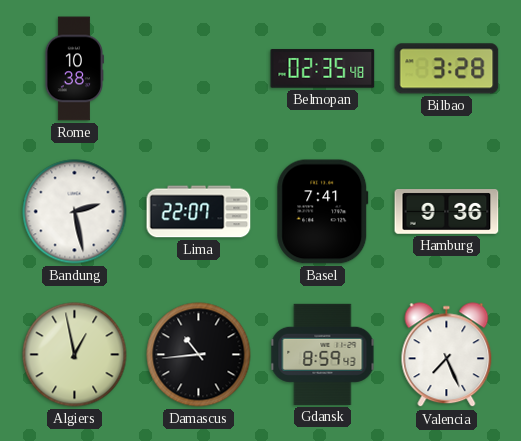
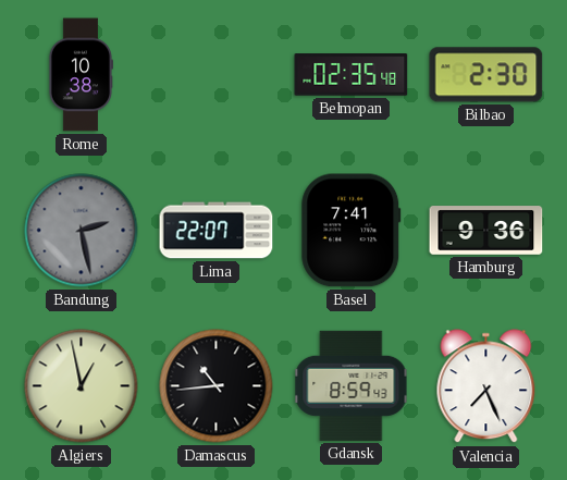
Bilbao: 3:28 -> 2:30 (486, 75)
Bandung dial: white -> grey (82, 231)
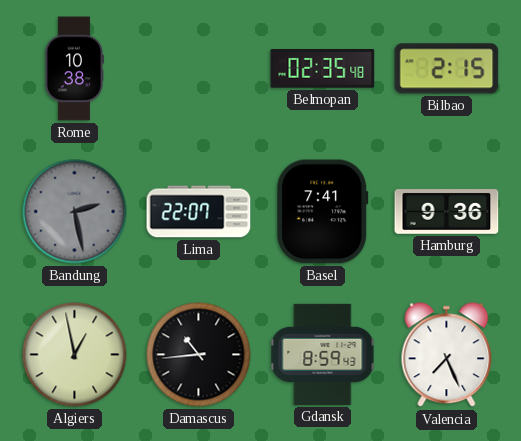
Bilbao: 2:30 -> 2:15 (447, 69)
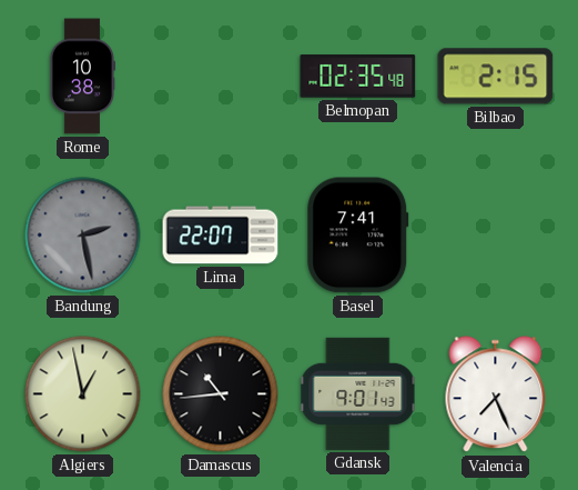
Hamburg: 9:36 -> none (447, 212)
Gdansk: 8:59 -> 9:01 (358, 393)
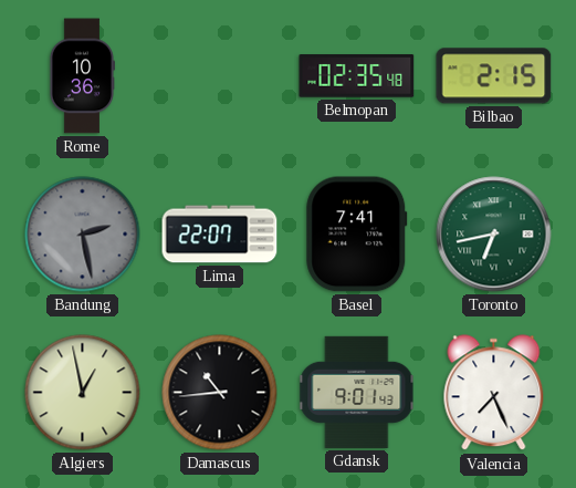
Rome: 10:38 -> 10:36 (82, 76)
Toronto: none -> 6:43 (494, 235)
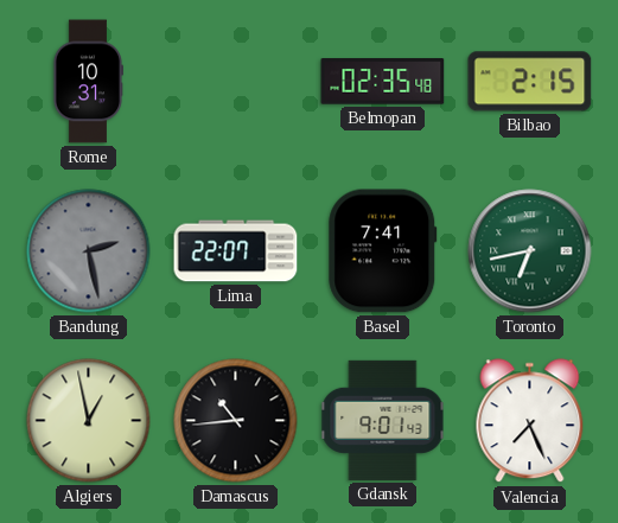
Rome: 10:36 -> 10:31 (88, 82)
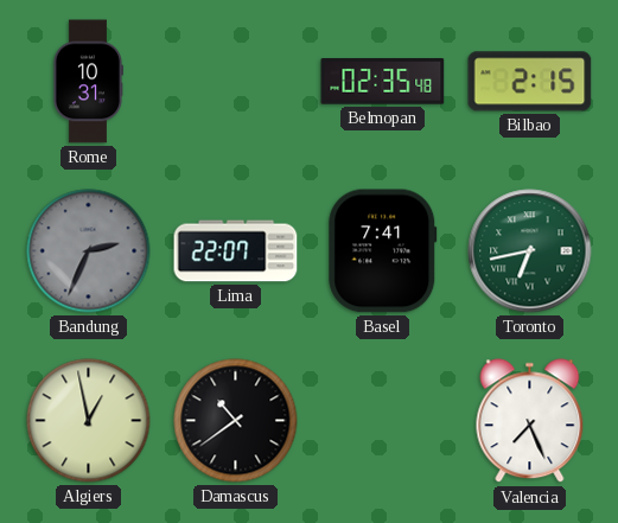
Bandung: 2:28 -> 2:34 (89, 251)
Damascus: 10:44 -> 10:39 (236, 421)
Gdansk: 9:01 -> none (383, 420)
